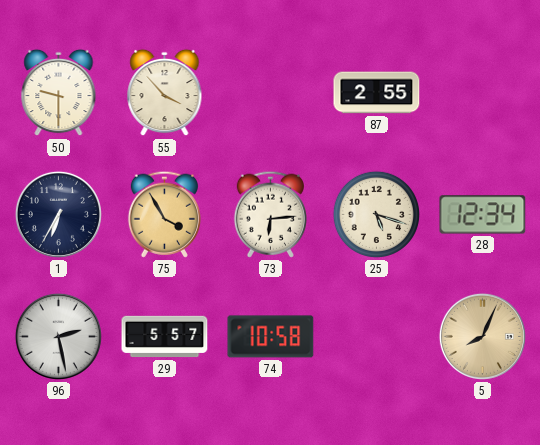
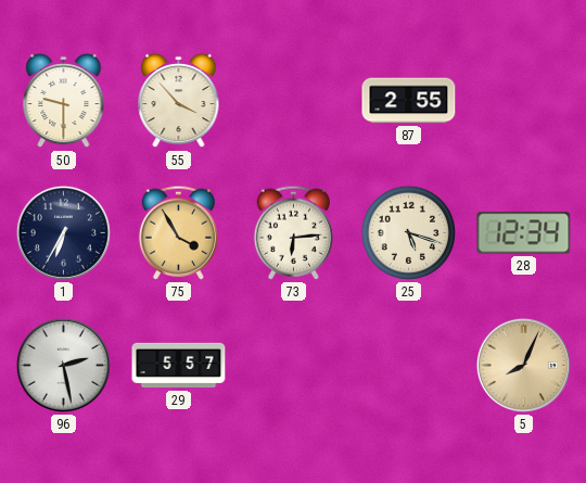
74: 10:58 -> none (271, 337)
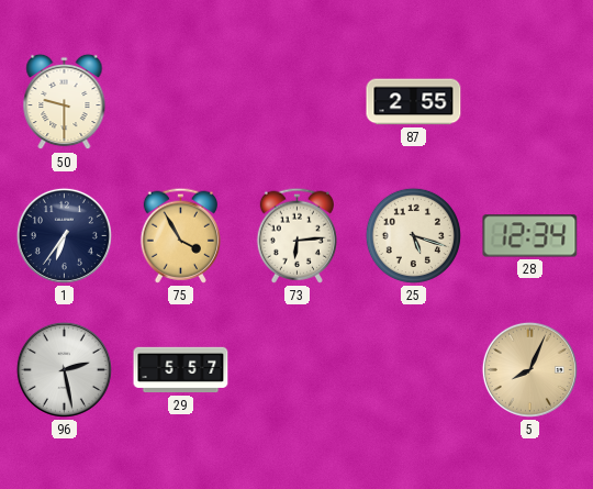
55: 3:53 -> none (179, 101)
1: 6:35 -> 6:36 (64, 235)
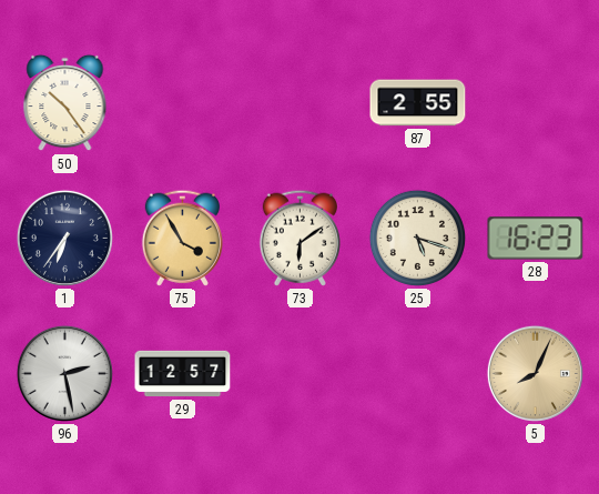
50: 9:30 -> 10:24 (65, 103)
73: 6:14 -> 6:09 (299, 238)
28: 12:34 -> 16:23 (536, 239)
29: 5:57 -> 12:57 (183, 374)
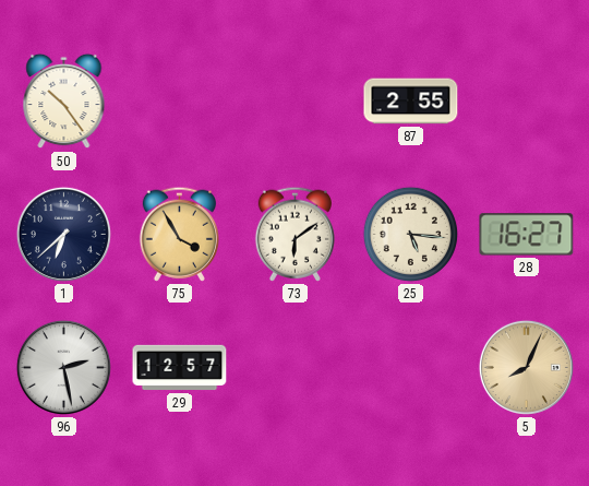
1: 6:36 -> 6:38 (63, 234)
25: 5:18 -> 5:16 (410, 234)
28: 16:23 -> 16:27 (527, 235)
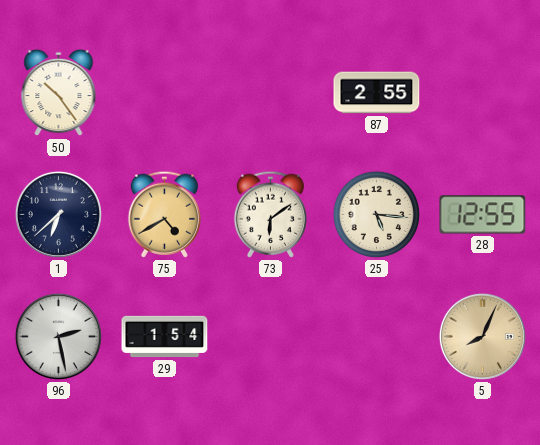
75: 3:55 -> 4:40 (164, 214)
28: 16:27 -> 12:55 (483, 215)
29: 12:57 -> 1:54 (165, 337)
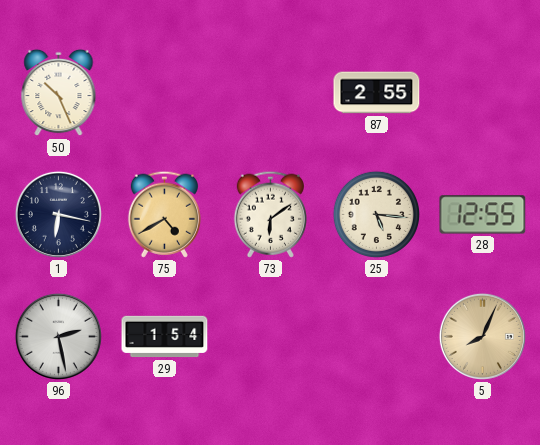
50: 10:24 -> 10:26 (59, 93)
1: 6:38 -> 6:17 (58, 214)
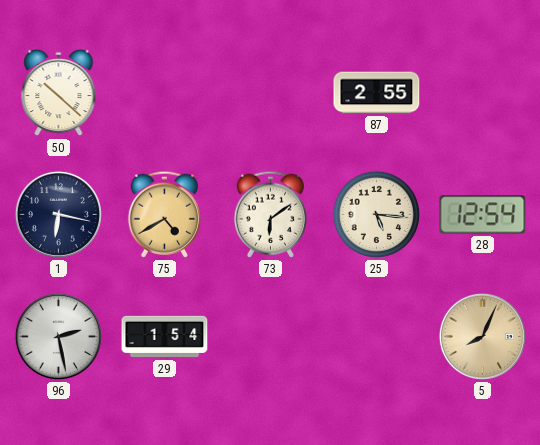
50: 10:26 -> 10:22 (59, 93)
28: 12:55 -> 12:54 (483, 215)
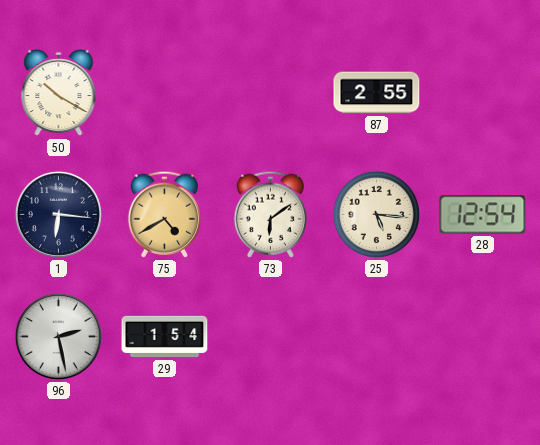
50: 10:22 -> 10:20 (59, 93)
1: 6:17 -> 6:16 (58, 214)
5: 8:04 -> none (482, 336)
